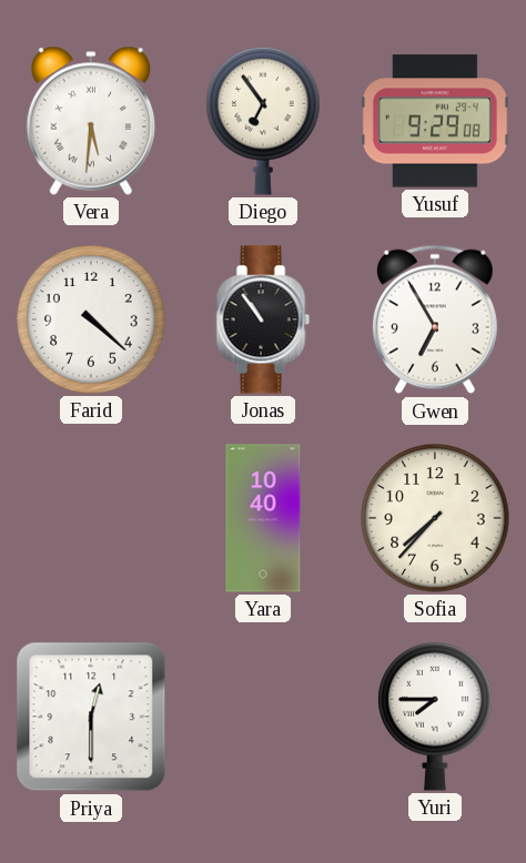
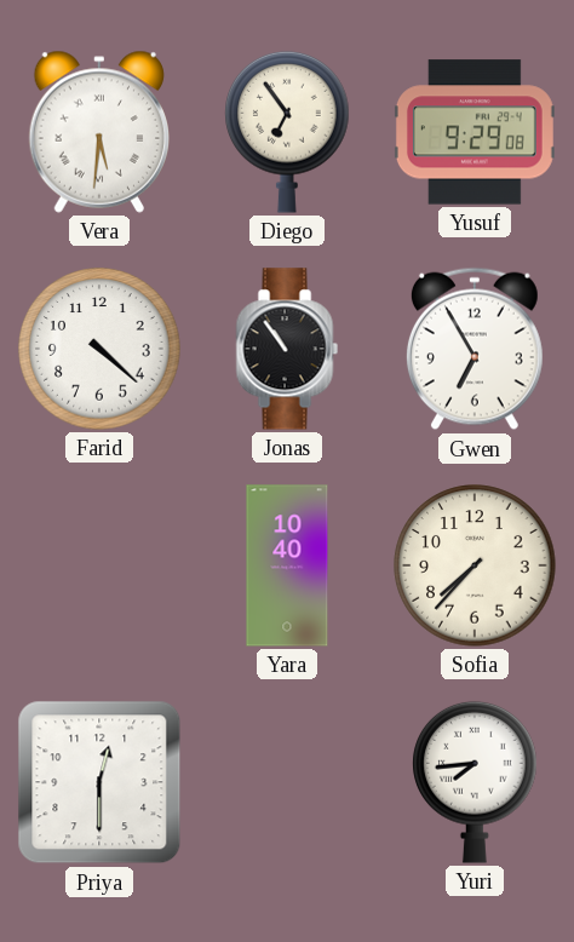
Yuri: 7:45 -> 7:44 (475, 782)
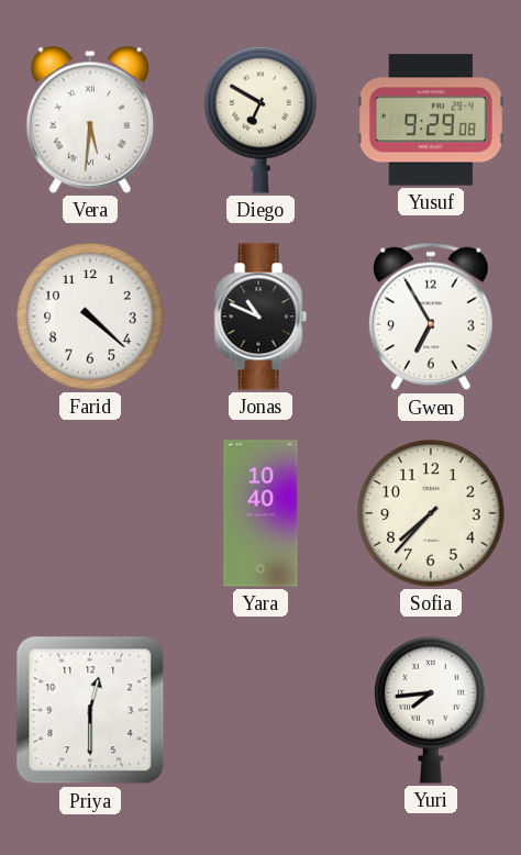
Diego: 6:54 -> 6:50 (260, 120)
Jonas: 10:54 -> 10:49 (260, 317)
